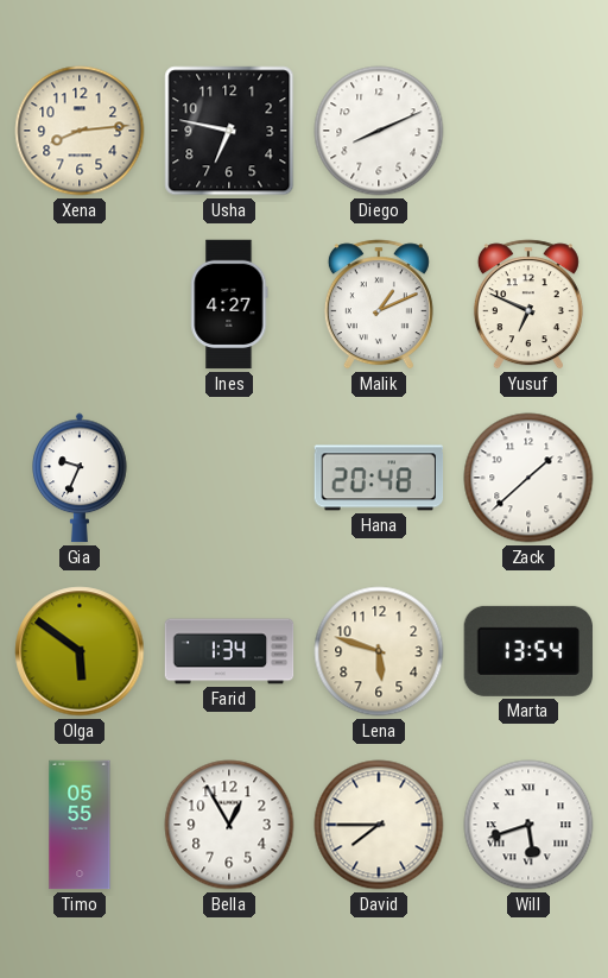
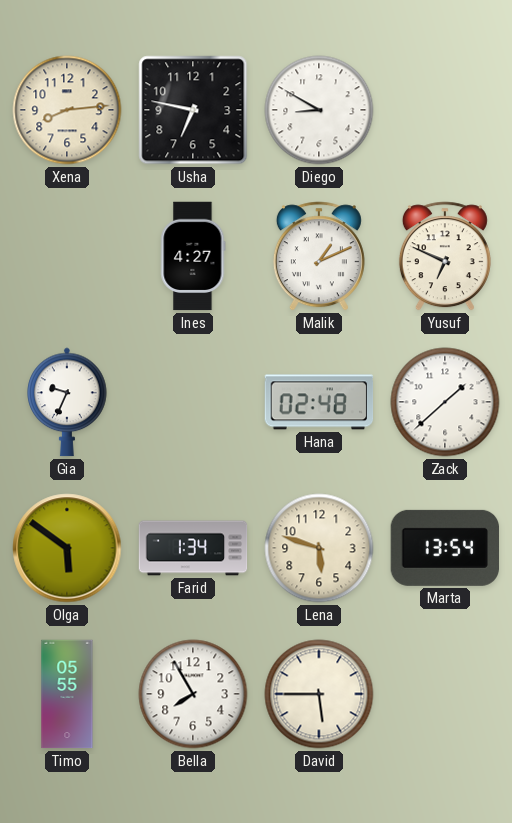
Diego: 8:11 -> 8:50 (319, 110)
Hana: 20:48 -> 02:48 (319, 402)
Bella: 12:55 -> 7:55 (193, 694)
David: 7:45 -> 5:45 (319, 694)
Will: 5:42 -> none (528, 825)
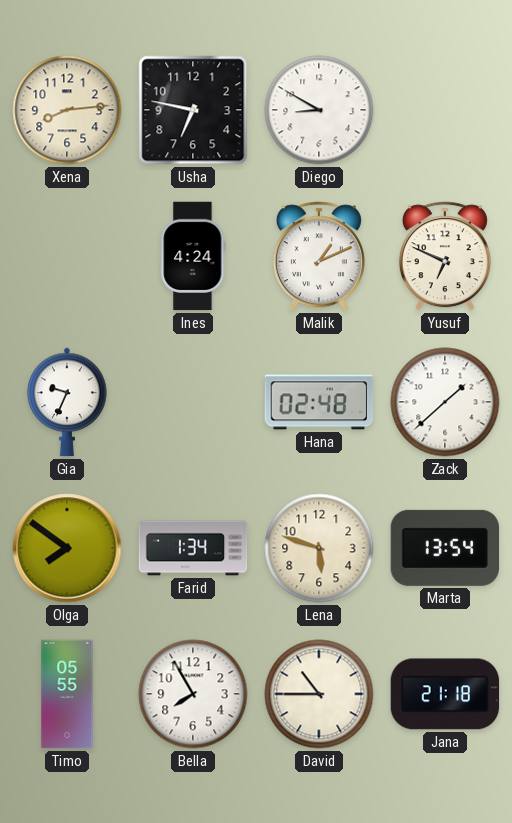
Ines: 4:27 -> 4:24 (193, 256)
Olga: 5:51 -> 7:51 (67, 548)
David: 5:45 -> 10:45 (319, 694)
Jana: none -> 21:18 (445, 694)
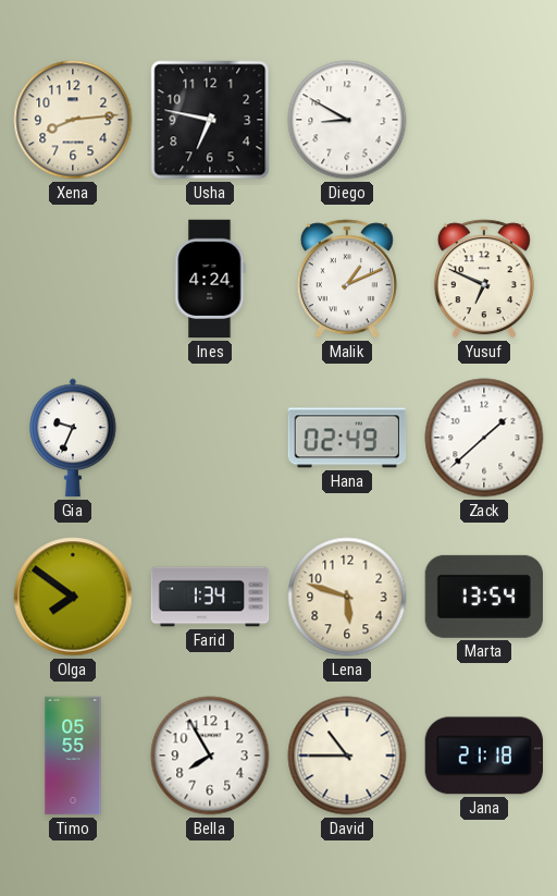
Hana: 02:48 -> 02:49 (347, 438)
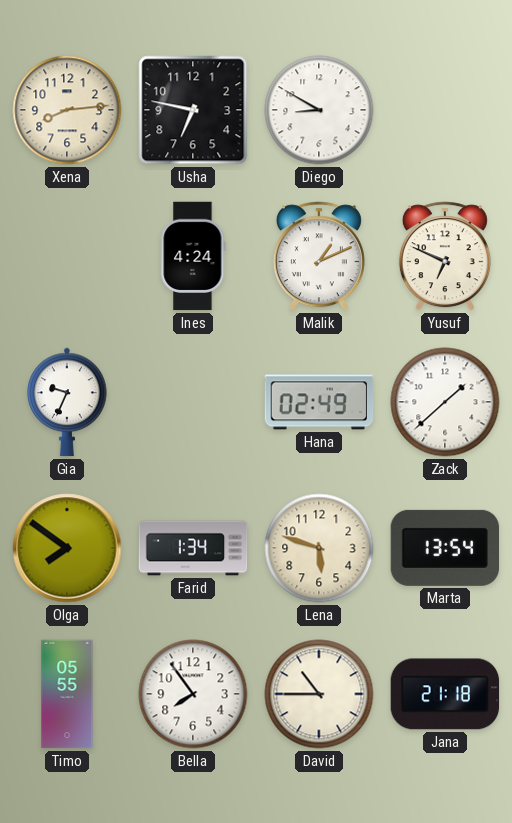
Bella: 7:55 -> 7:54 (193, 694)
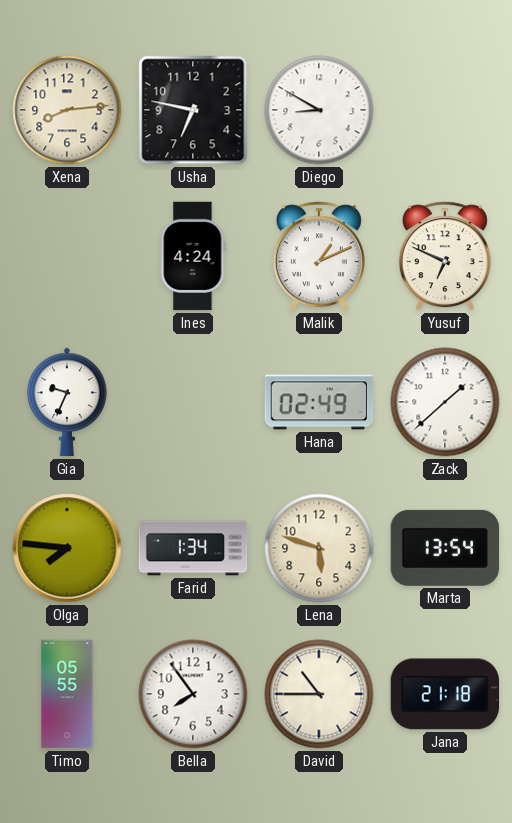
Olga: 7:51 -> 7:46 (67, 548)
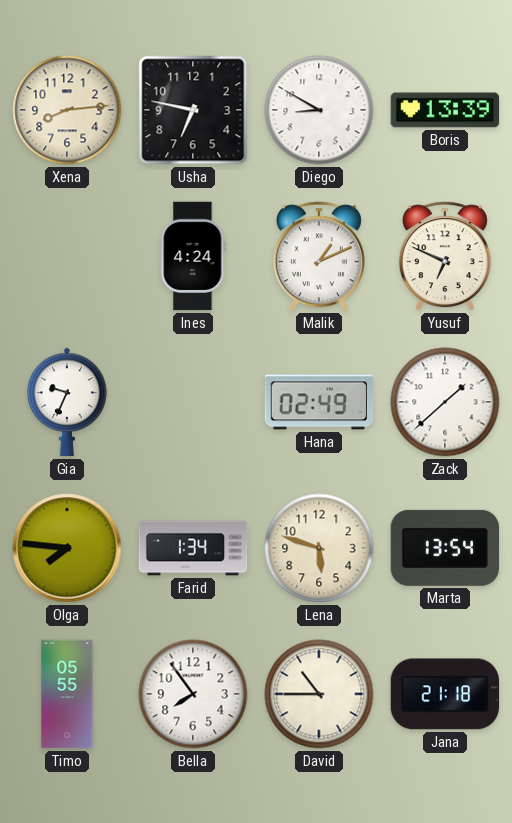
Boris: none -> 13:39 (445, 110)
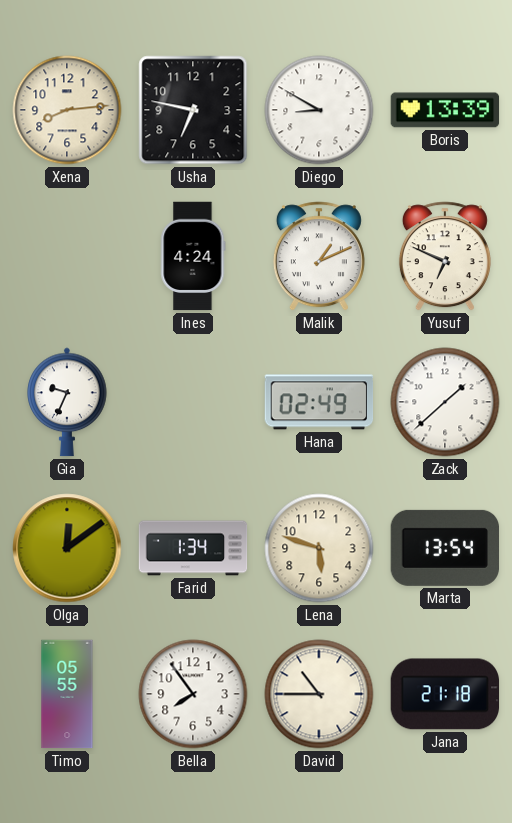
Olga: 7:46 -> 12:09 (67, 548)
